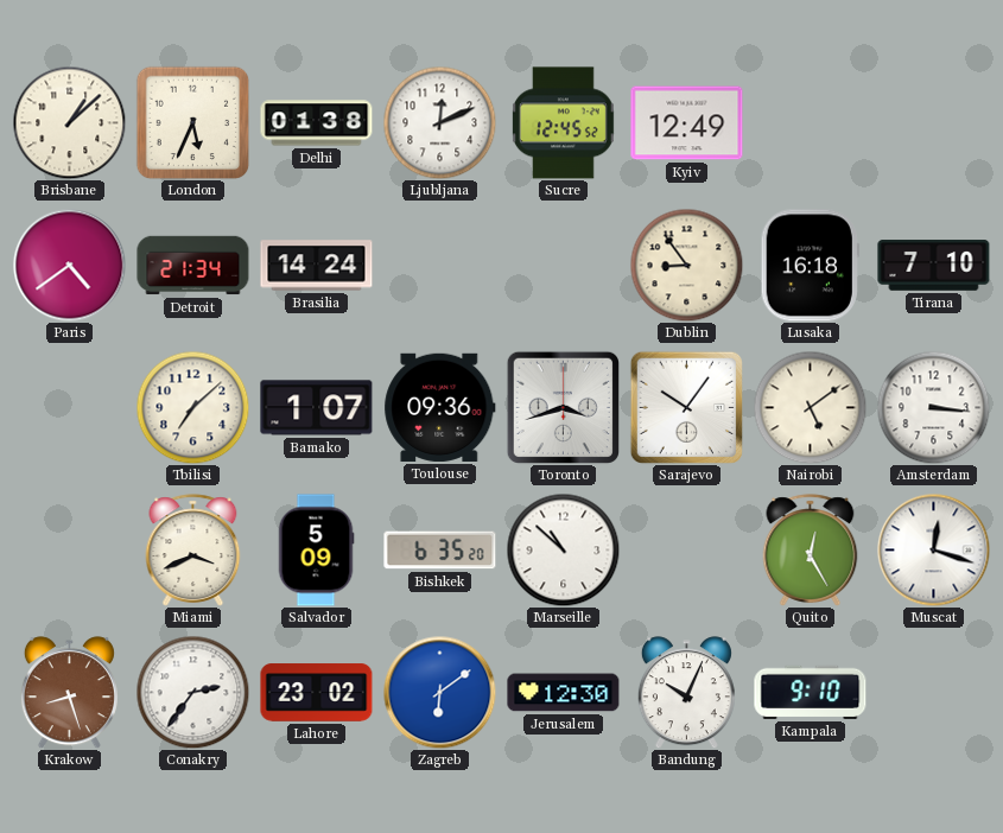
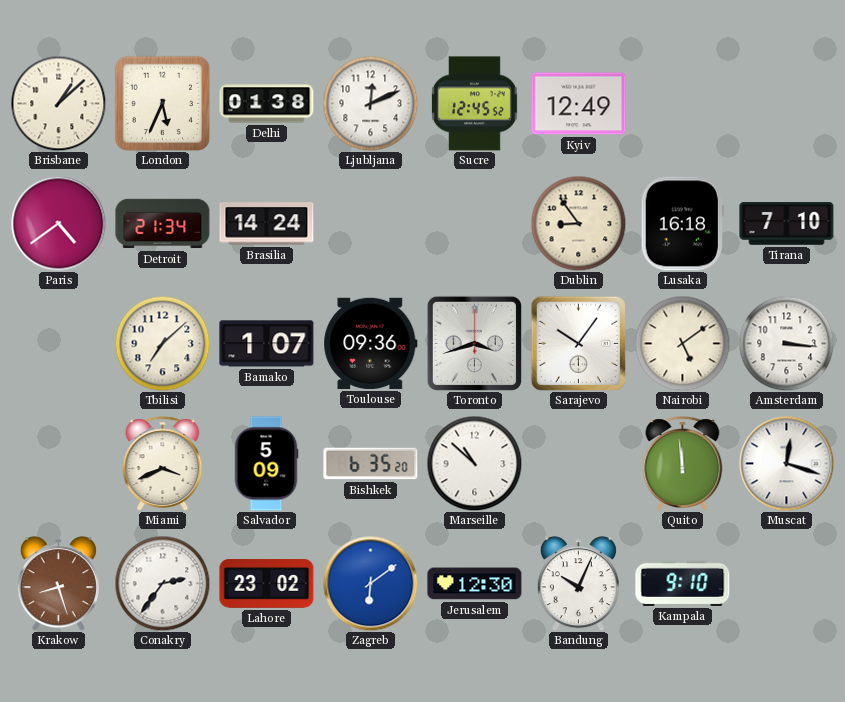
Quito: 12:25 -> 11:59 (683, 464)
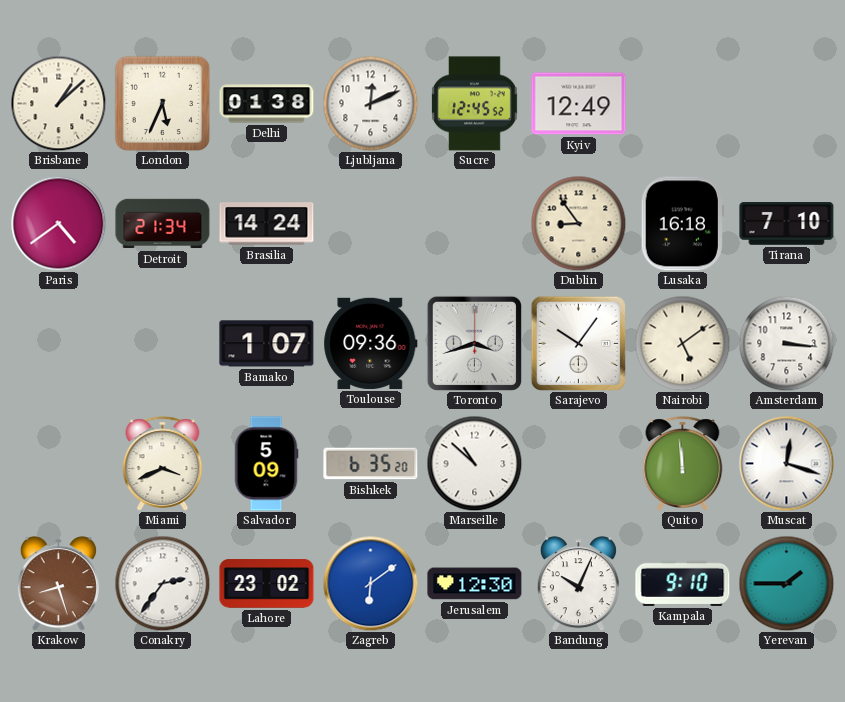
Tbilisi: 7:08 -> none (162, 343)
Yerevan: none -> 1:45 (786, 583)
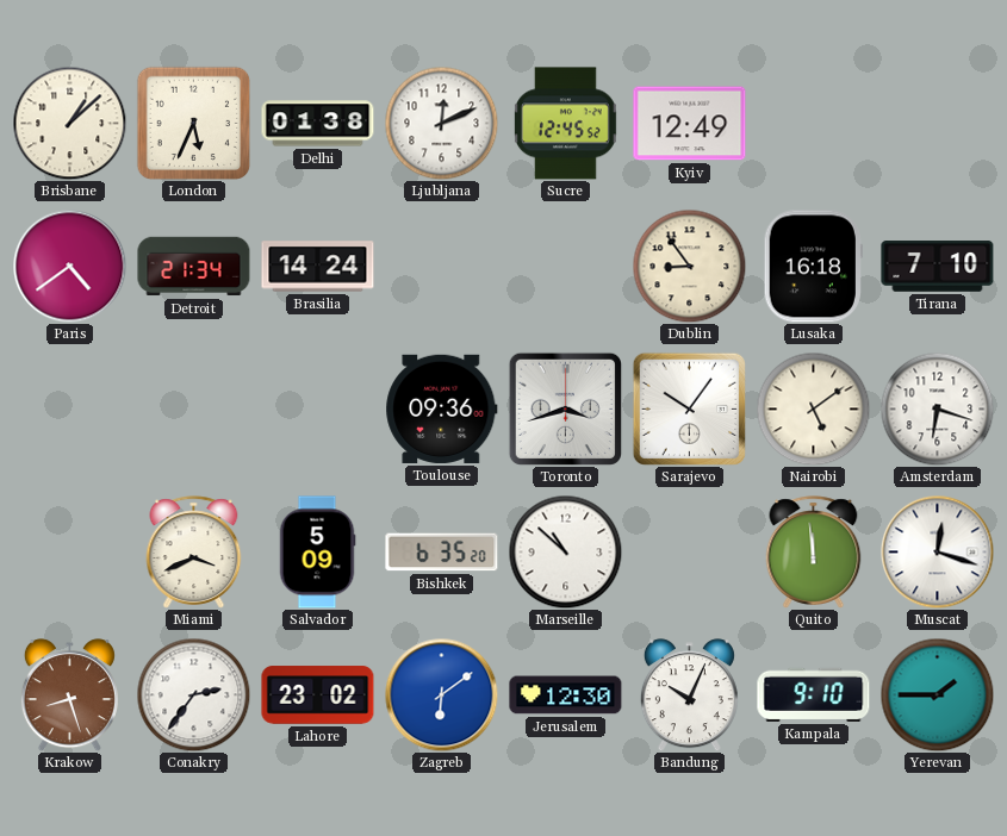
Bamako: 1:07 -> none (267, 344)
Amsterdam: 3:16 -> 6:18 (937, 408)
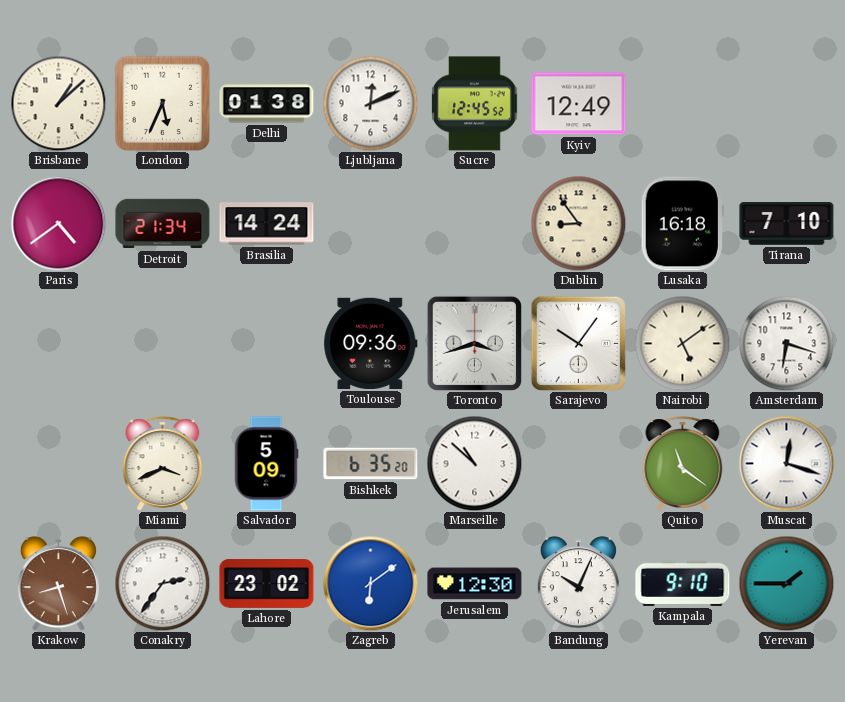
Quito: 11:59 -> 11:21 (683, 464)
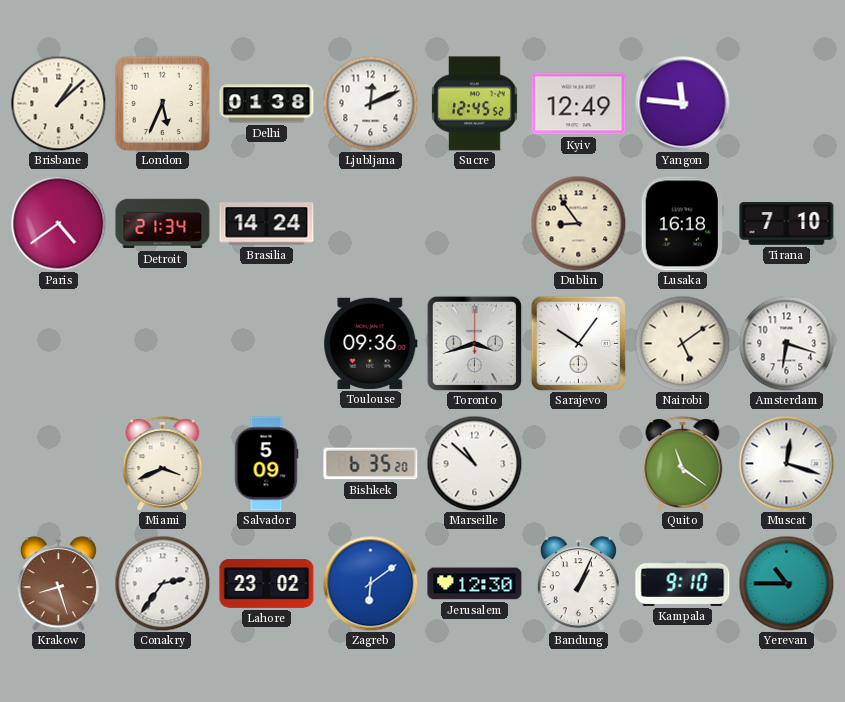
Yangon: none -> 11:46 (682, 103)
Bandung: 10:04 -> 1:04 (578, 584)
Yerevan: 1:45 -> 10:45 (786, 583)
